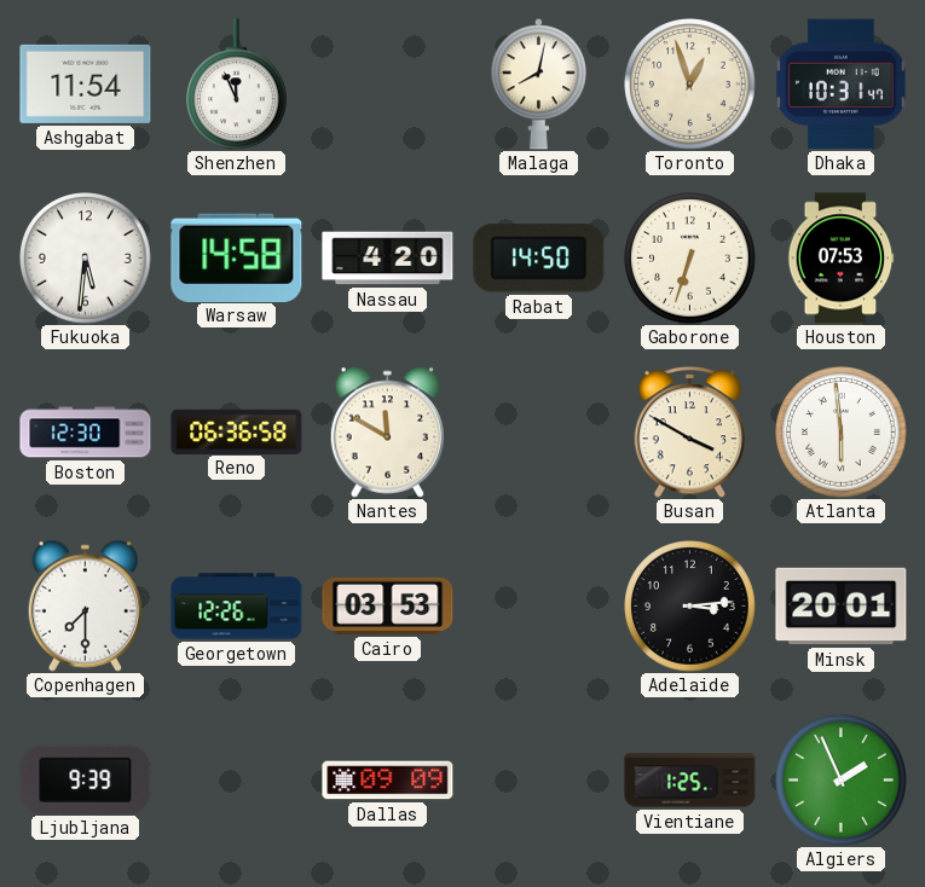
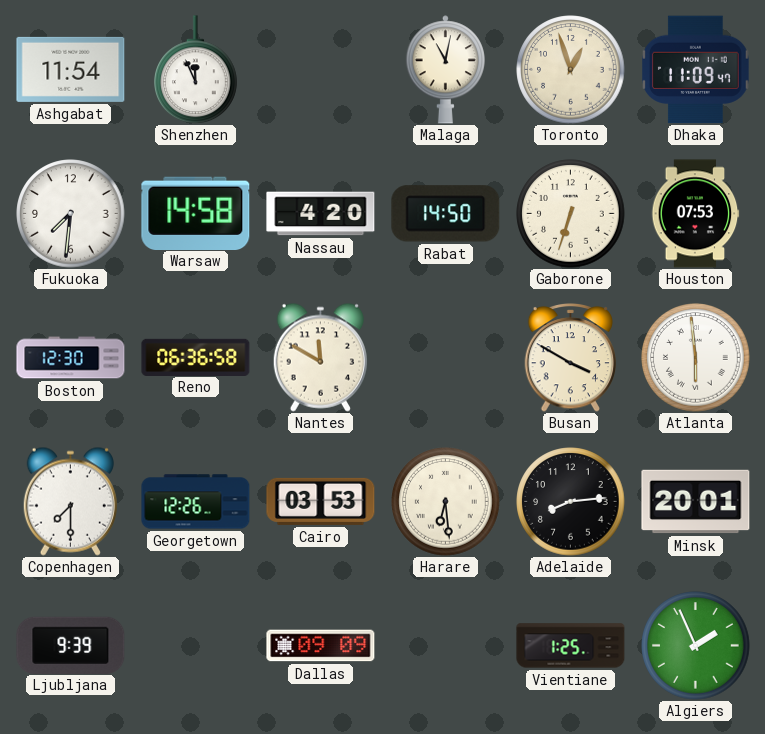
Malaga: 8:02 -> 11:02 (445, 70)
Dhaka: 10:31 -> 11:09 (696, 70)
Fukuoka: 5:31 -> 7:31 (71, 214)
Harare: none -> 6:29 (446, 502)
Adelaide: 3:14 -> 8:14 (571, 502)
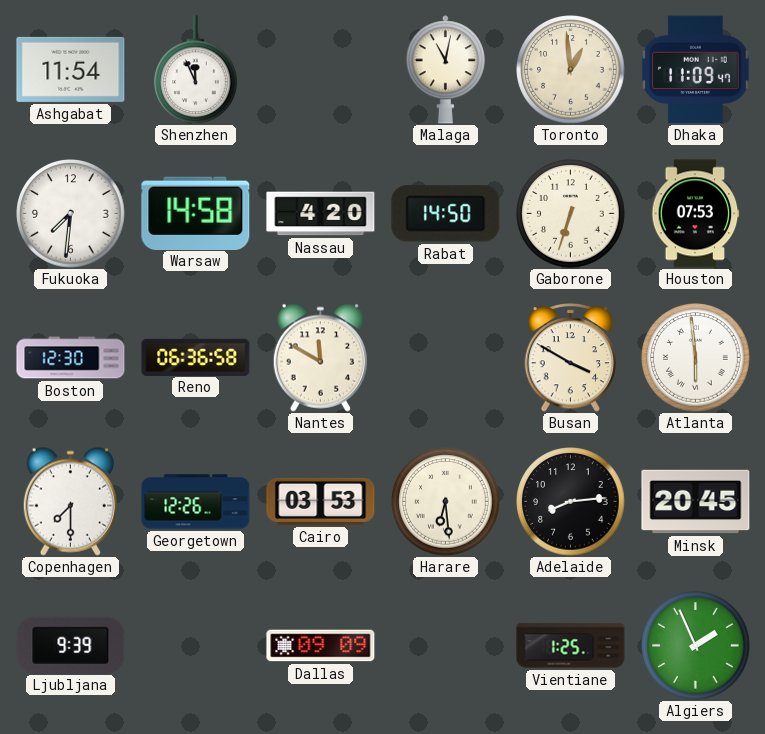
Toronto: 12:57 -> 12:59 (571, 70)
Minsk: 20:01 -> 20:45 (696, 502)
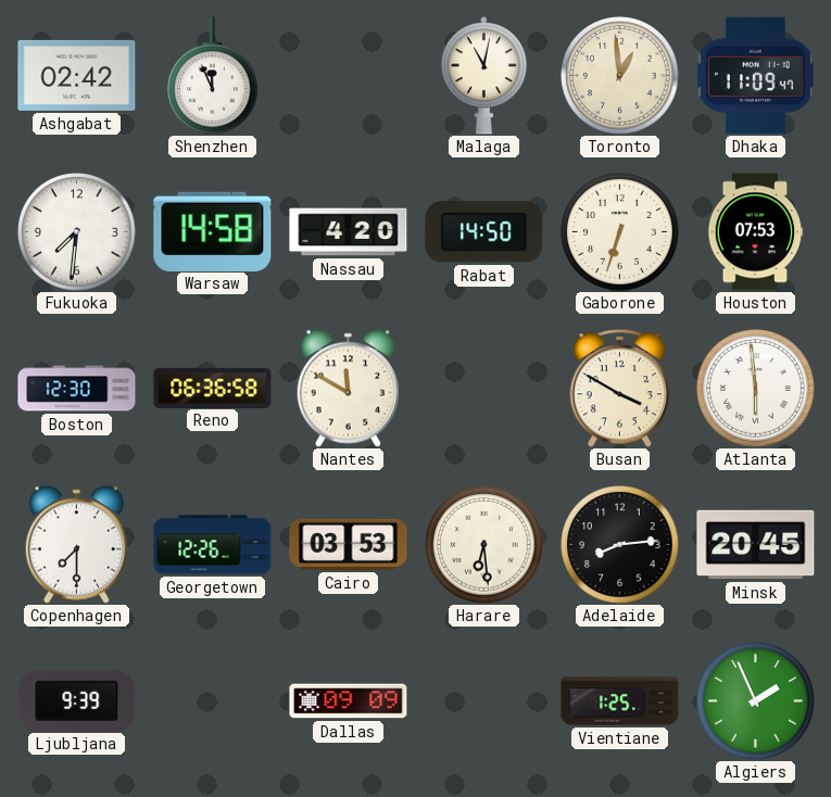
Ashgabat: 11:54 -> 02:42 (77, 75)
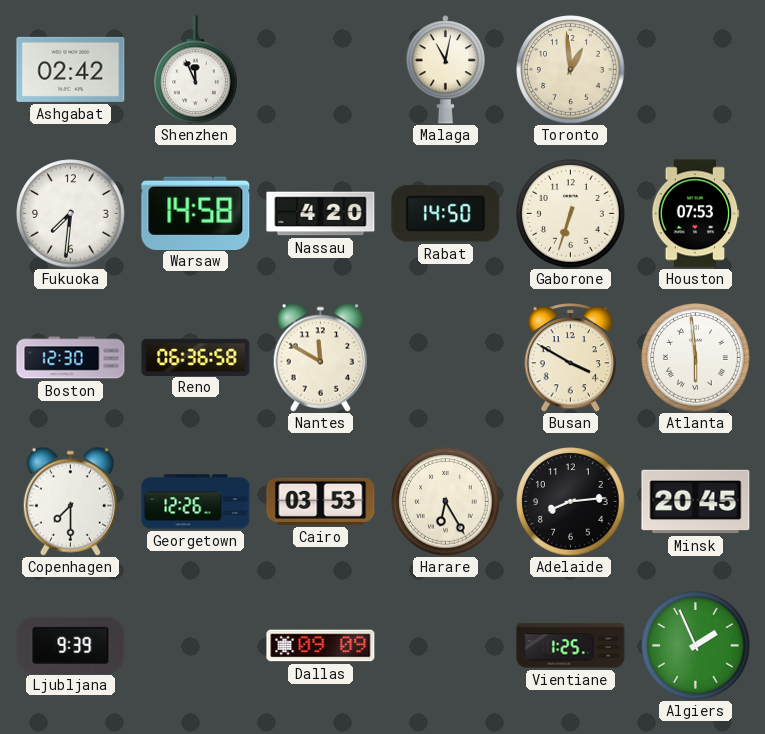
Dhaka: 11:09 -> none (756, 76)
Harare: 6:29 -> 6:25 (446, 502)
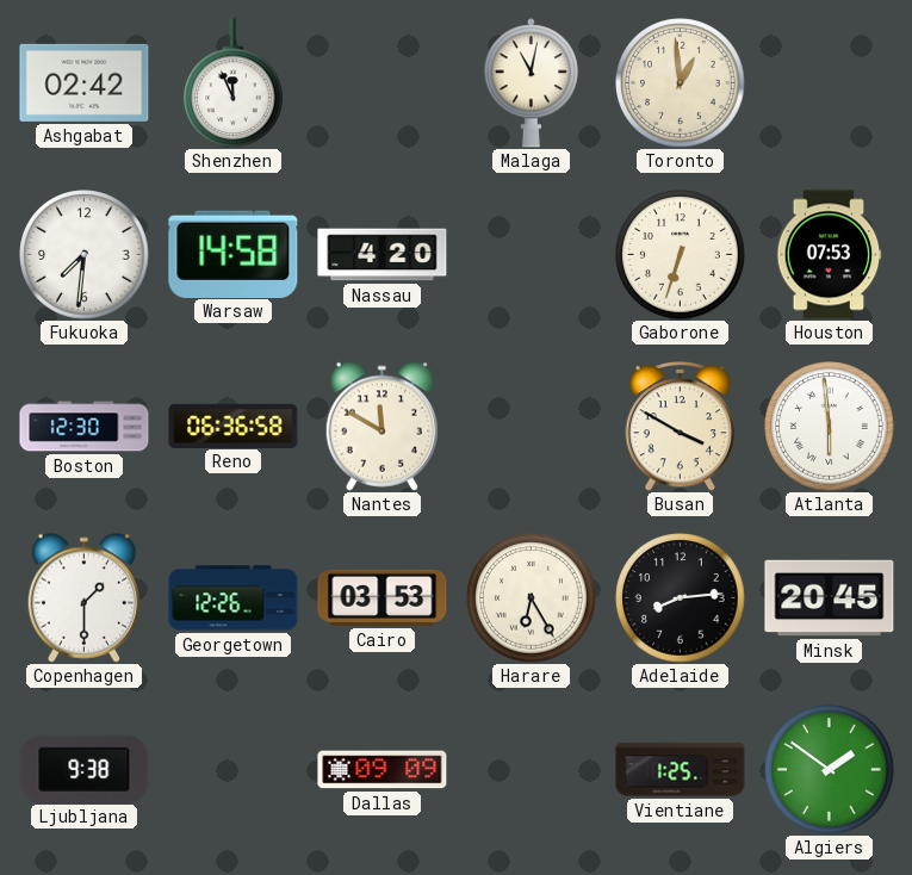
Rabat: 14:50 -> none (446, 214)
Copenhagen: 7:30 -> 1:30 (83, 597)
Ljubljana: 9:39 -> 9:38 (85, 769)
Algiers: 1:56 -> 1:51 (830, 770)
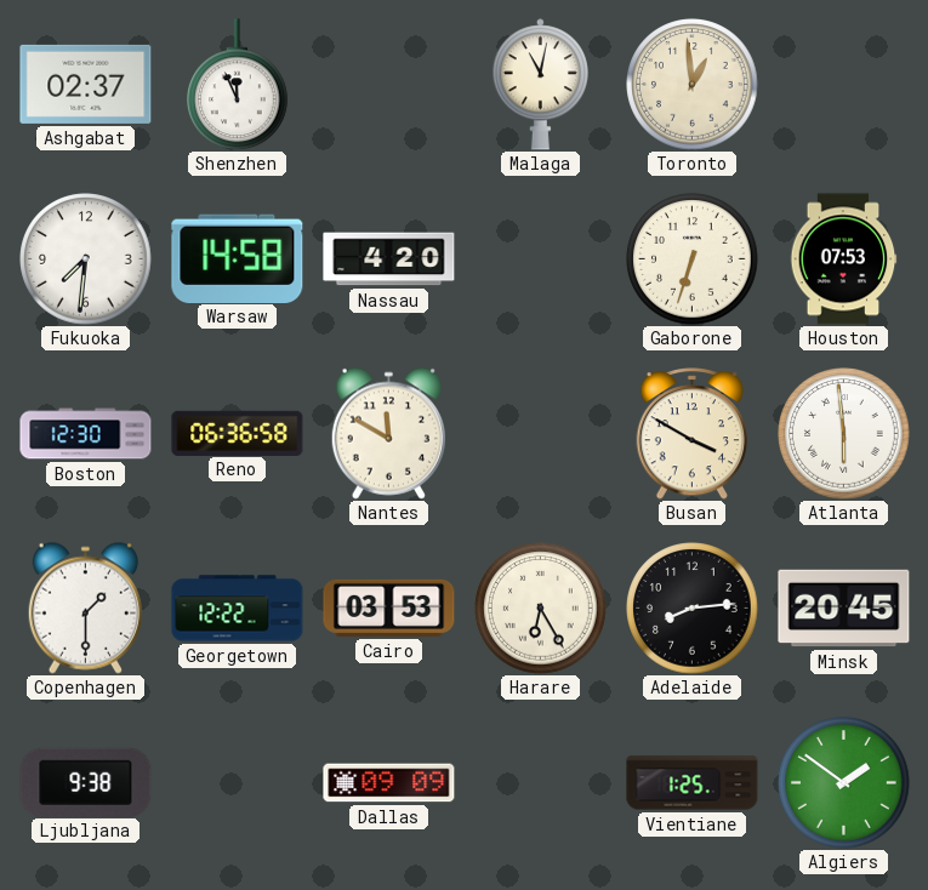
Ashgabat: 02:42 -> 02:37 (86, 84)
Georgetown: 12:26 -> 12:22 (238, 609)
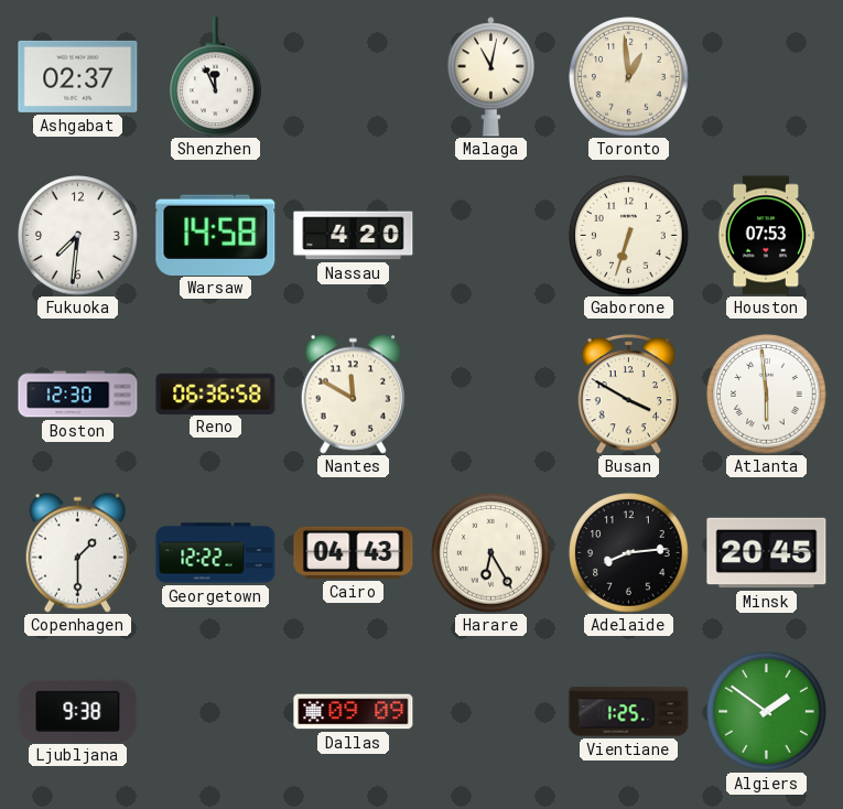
Cairo: 03:53 -> 04:43 (354, 552)
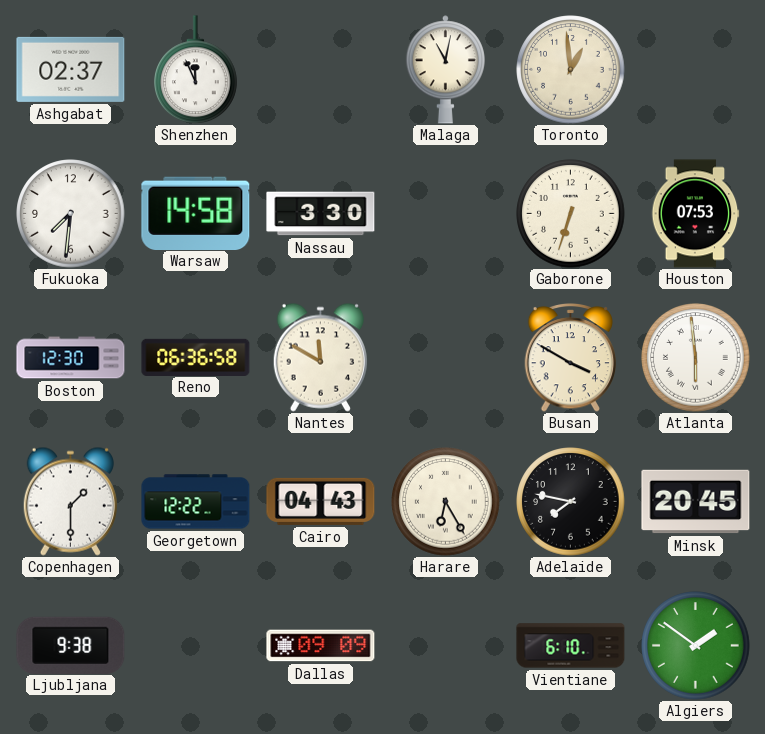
Nassau: 4:20 -> 3:30 (321, 214)
Adelaide: 8:14 -> 7:47 (571, 502)
Vientiane: 1:25 -> 6:10 (571, 646)
